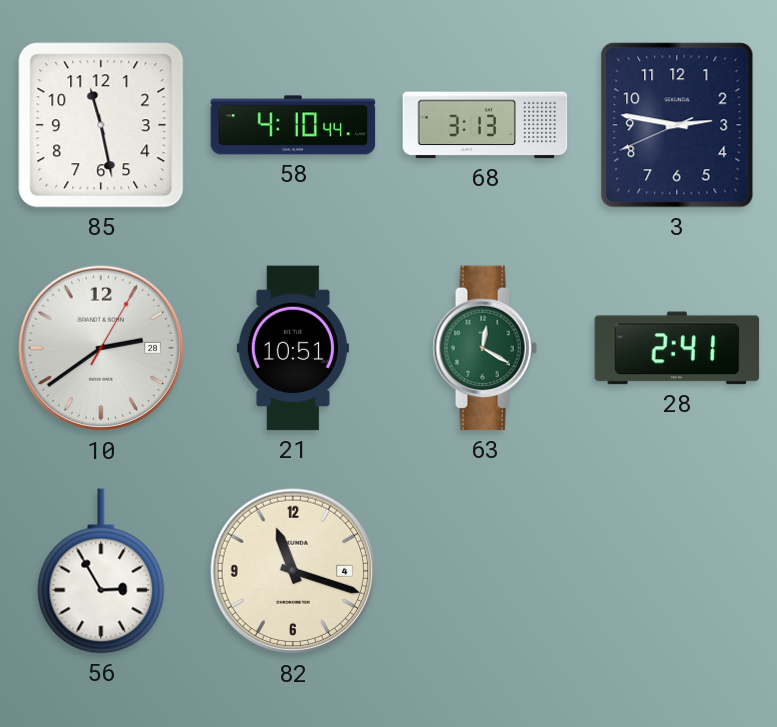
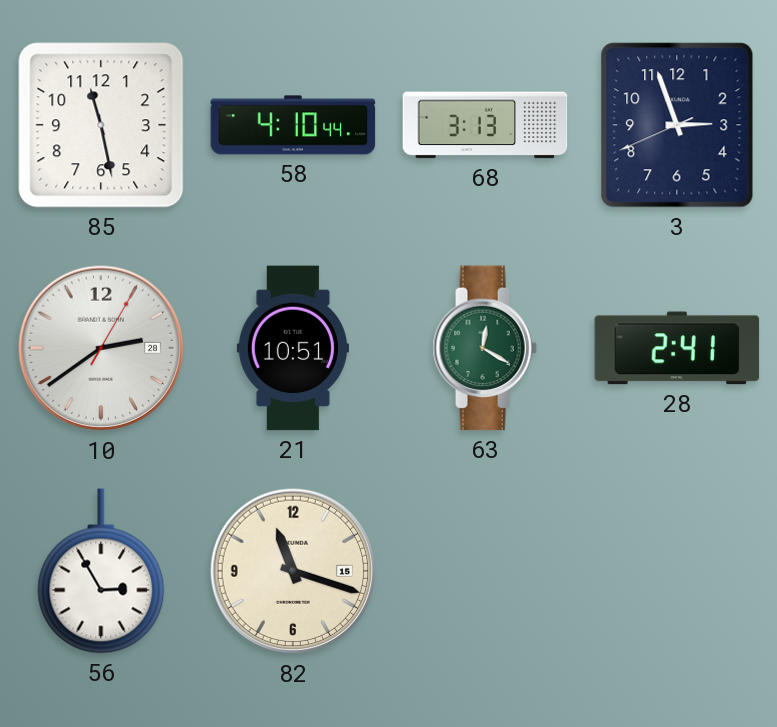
3: 2:46 -> 2:56 (677, 125)
82 date: 4 -> 15 (293, 571)
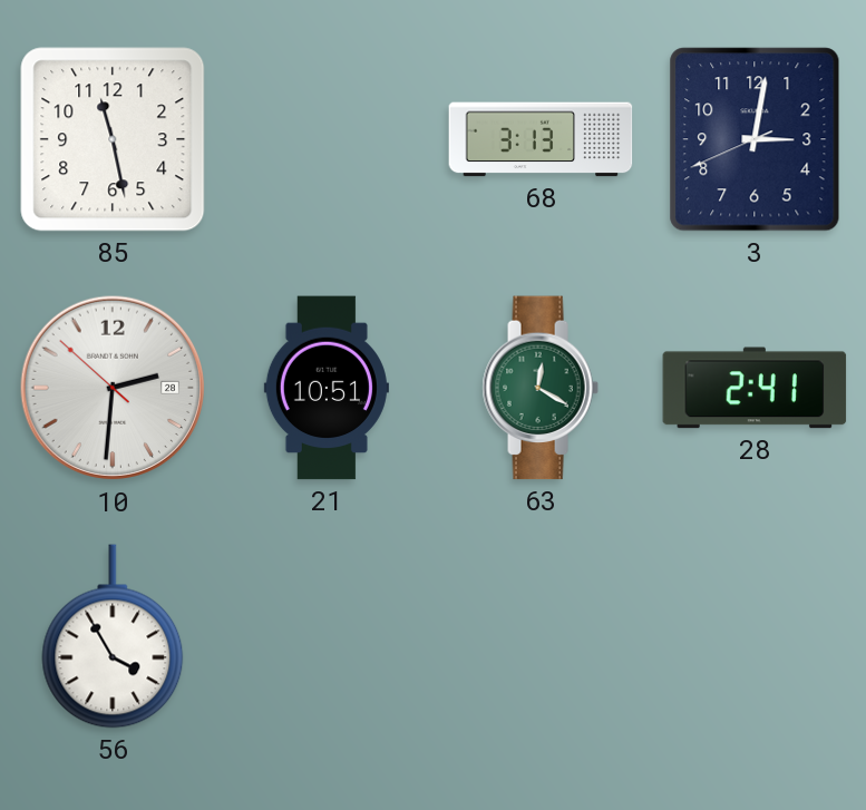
58: 4:10 -> none (293, 125)
3: 2:56 -> 3:01 (755, 139)
10: 2:39 -> 2:30 (113, 388)
56: 2:55 -> 3:55 (113, 636)
82: 11:18 -> none (293, 571)
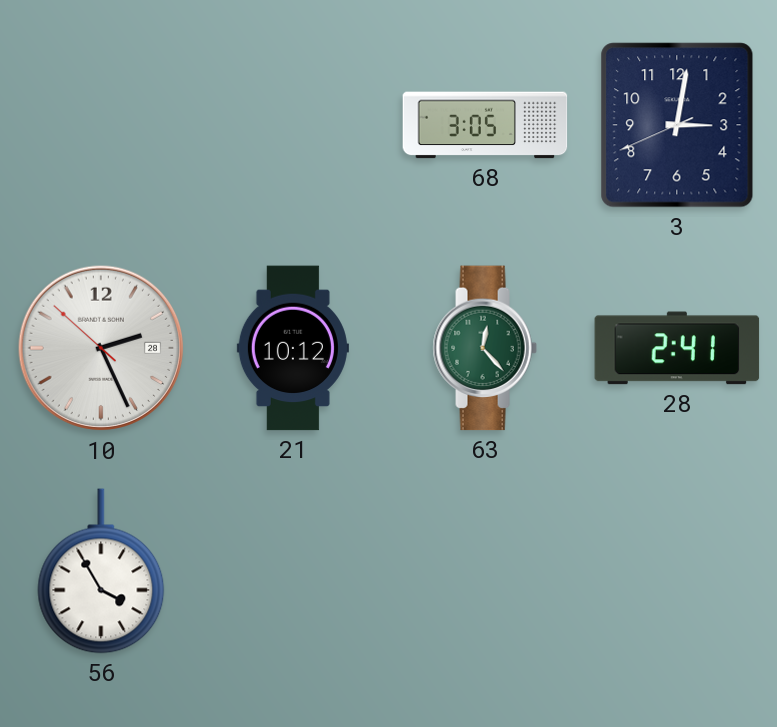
85: 11:28 -> none (113, 139)
68: 3:13 -> 3:05 (485, 125)
10: 2:30 -> 2:25 (101, 348)
21: 10:51 -> 10:12 (293, 348)
63: 12:20 -> 12:23 (485, 348)
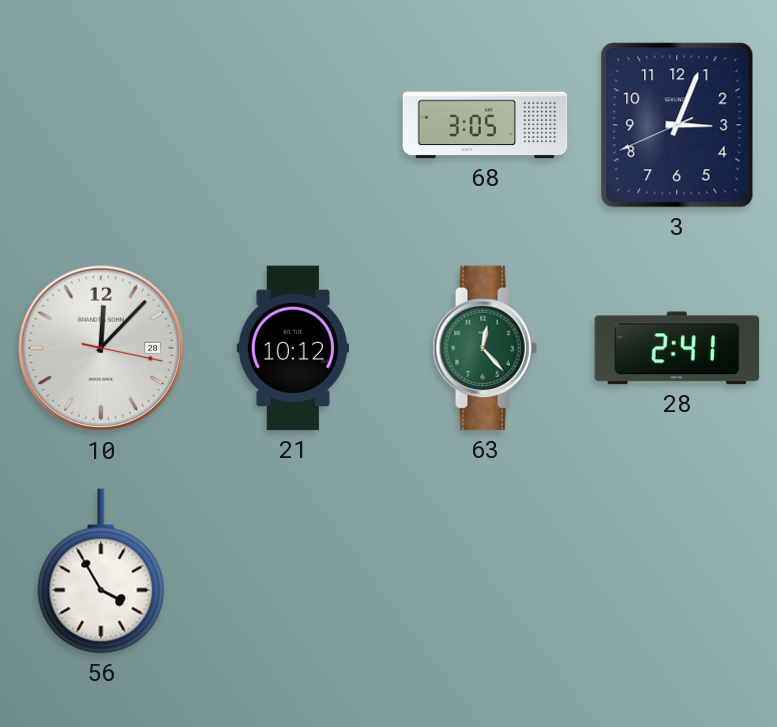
3: 3:01 -> 3:03 (677, 125)
10: 2:25 -> 12:07 (101, 348)
